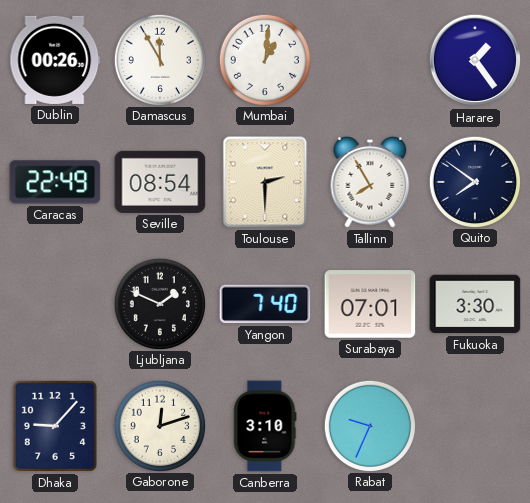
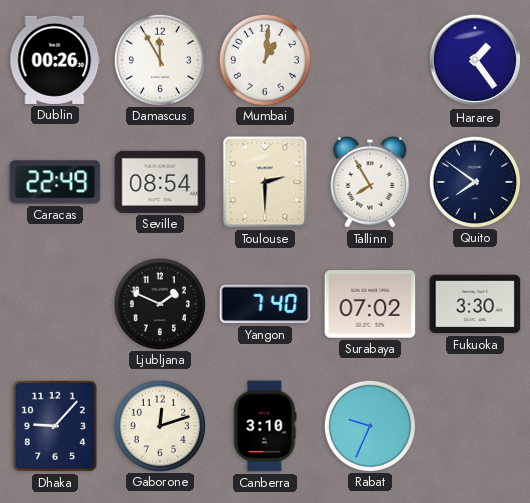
Surabaya: 07:01 -> 07:02 (370, 304)
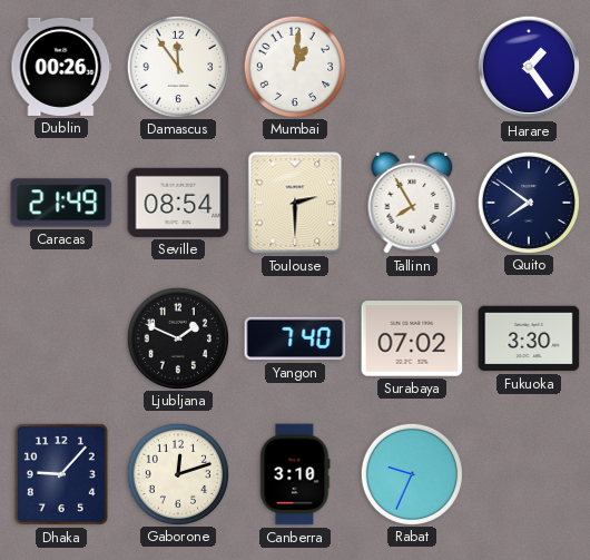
Damascus: 11:55 -> 11:54 (177, 66)
Caracas: 22:49 -> 21:49 (61, 203)
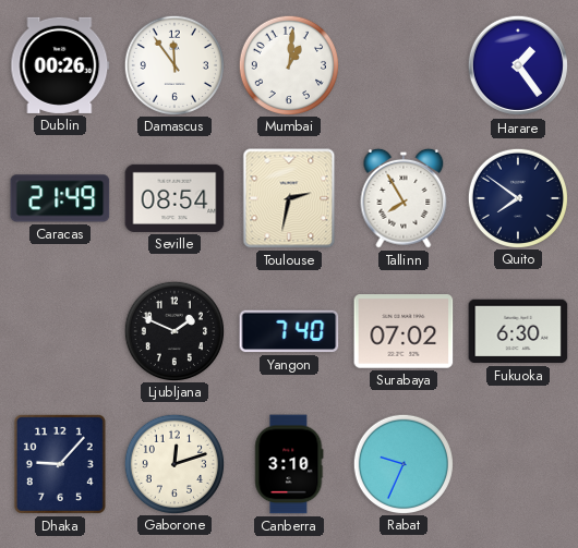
Toulouse: 2:30 -> 2:32 (289, 198)
Fukuoka: 3:30 -> 6:30 (518, 331)
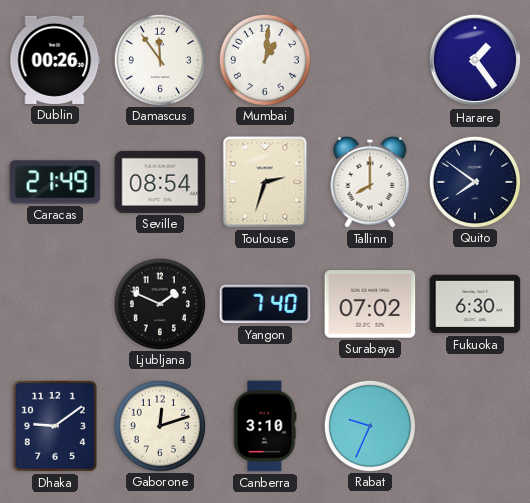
Toulouse: 2:32 -> 2:33 (265, 182)
Tallinn: 7:55 -> 8:00 (370, 182)
Dhaka: 9:07 -> 9:09 (55, 426)
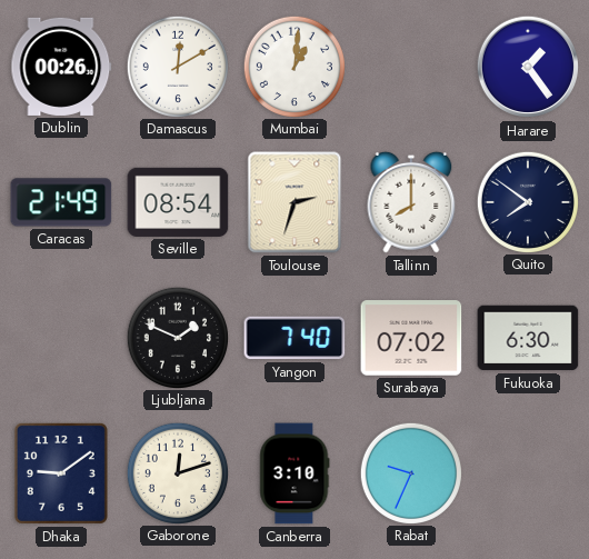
Damascus: 11:54 -> 12:10 (177, 66)
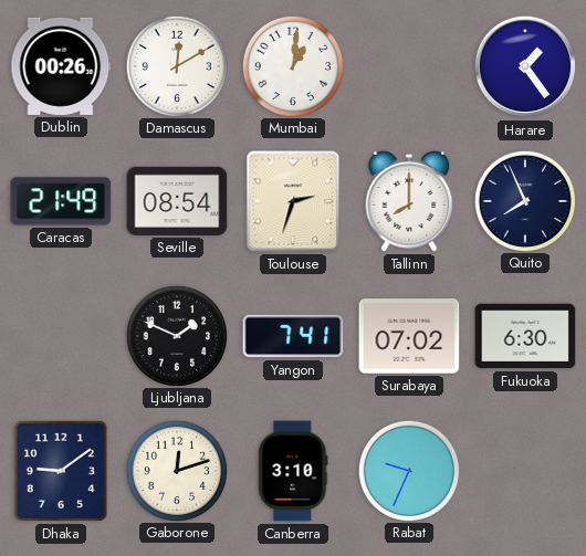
Quito: 7:51 -> 7:56 (524, 200)
Yangon: 7:40 -> 7:41 (293, 336)
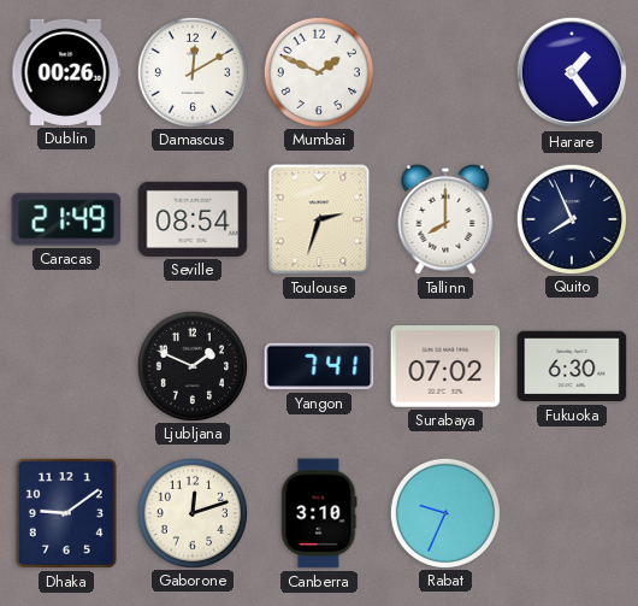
Mumbai: 1:01 -> 1:49 (318, 71)
